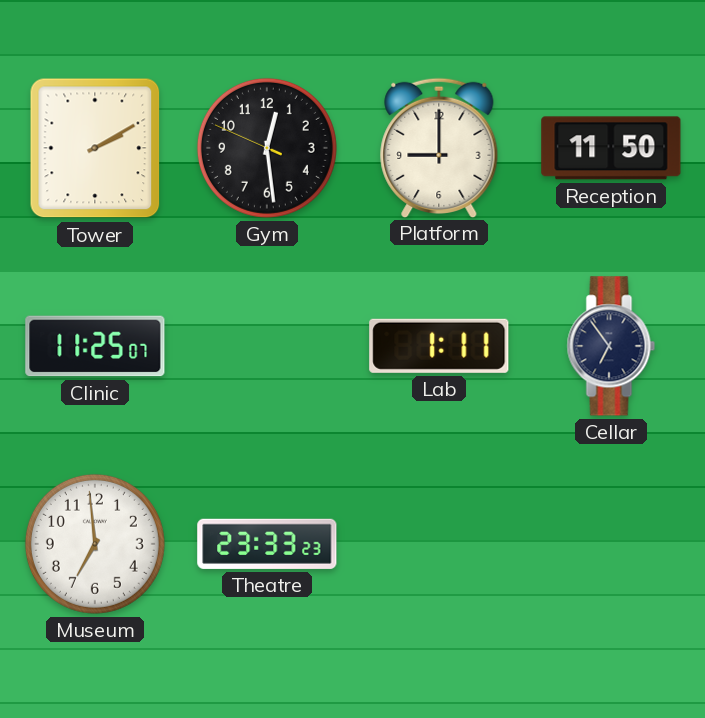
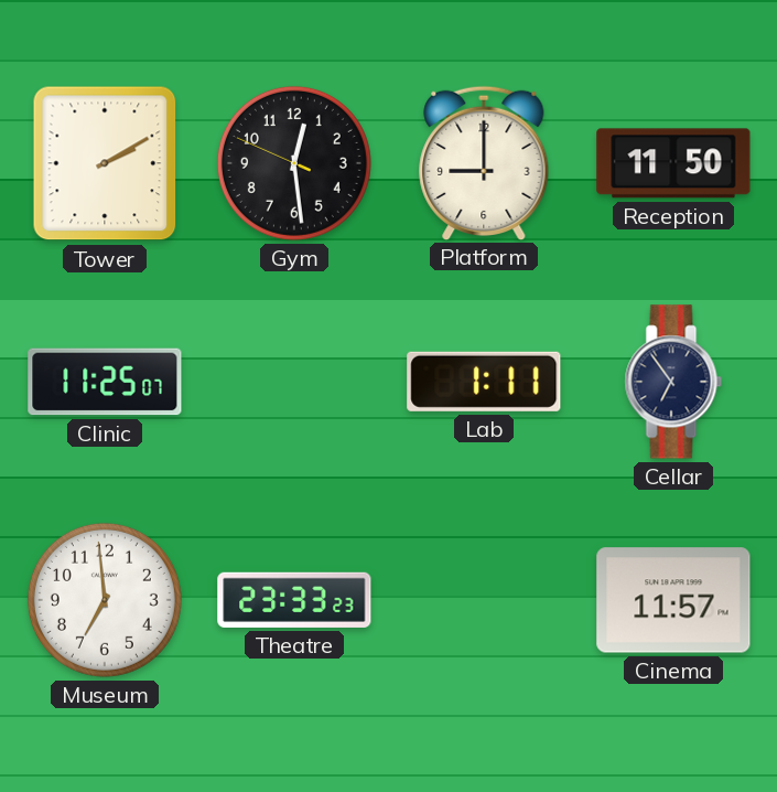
Cinema: none -> 11:57 (673, 600)
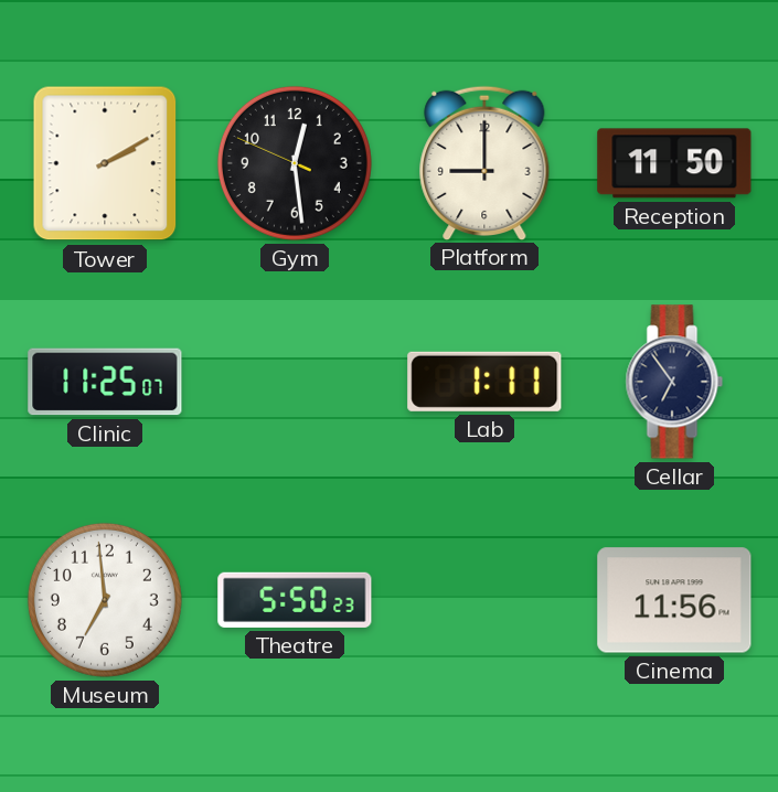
Theatre: 23:33 -> 5:50 (295, 600)
Cinema: 11:57 -> 11:56 (674, 600)
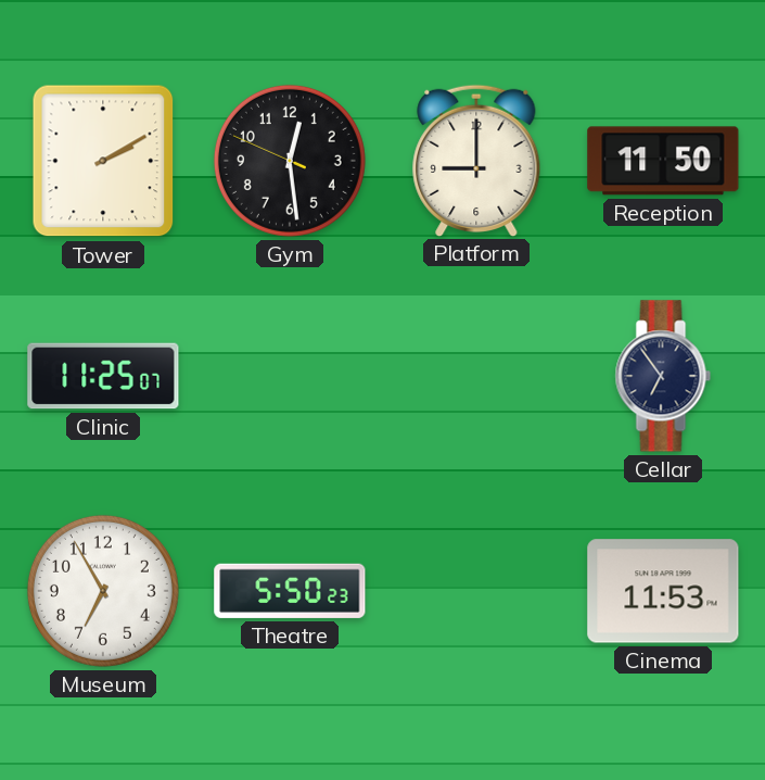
Lab: 1:11 -> none (484, 382)
Museum: 6:59 -> 6:55 (103, 591)
Cinema: 11:56 -> 11:53 (663, 591)
